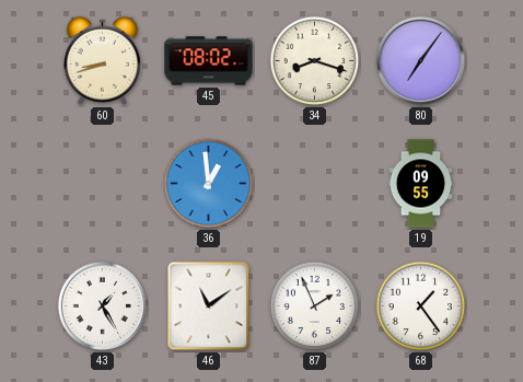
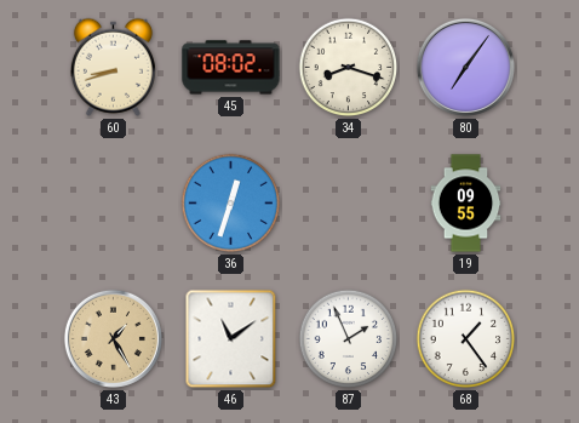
36: 12:59 -> 12:33 (231, 204)
43 dial: white -> champagne (113, 338)
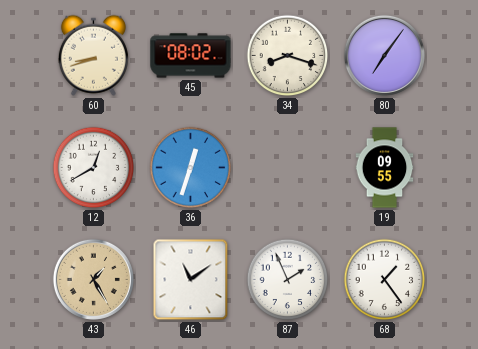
12: none -> 12:40 (94, 168)
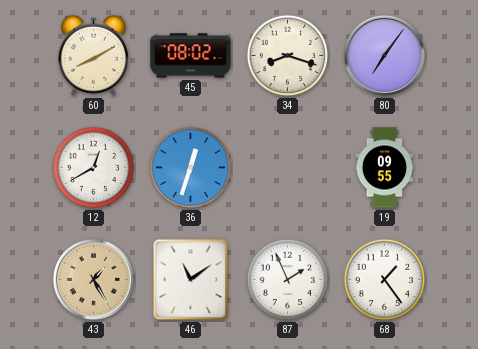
60: 8:42 -> 8:10 (93, 55)
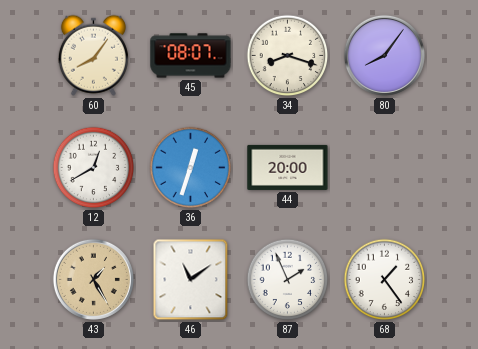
60: 8:10 -> 8:06 (93, 55)
45: 08:02 -> 08:07 (191, 56)
80: 7:06 -> 8:06 (384, 55)
44: none -> 20:00 (288, 167)
19: 09:55 -> none (385, 168)
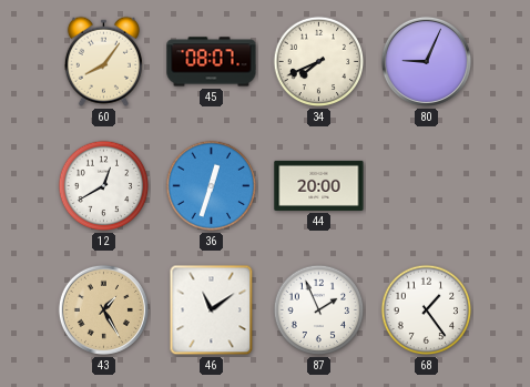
34: 8:18 -> 7:41 (319, 62)
80: 8:06 -> 9:04 (426, 61)
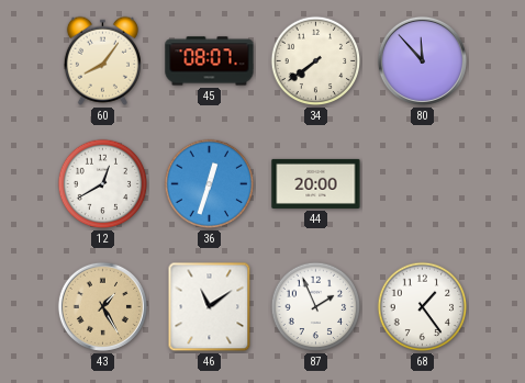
34: 7:41 -> 7:39 (316, 61)
80: 9:04 -> 11:53 (422, 60)
